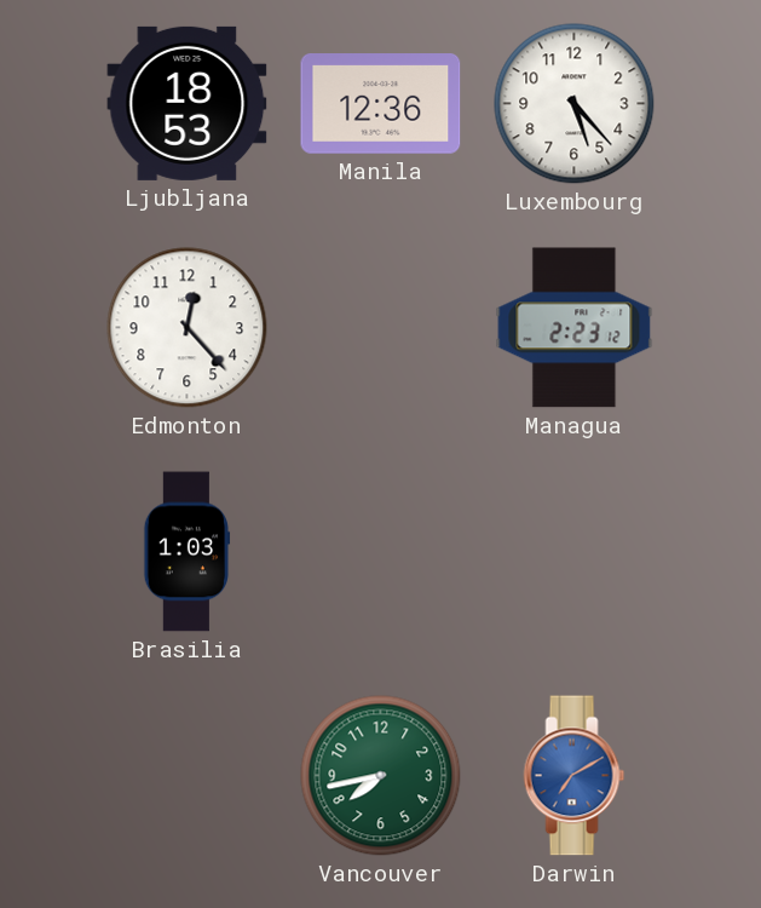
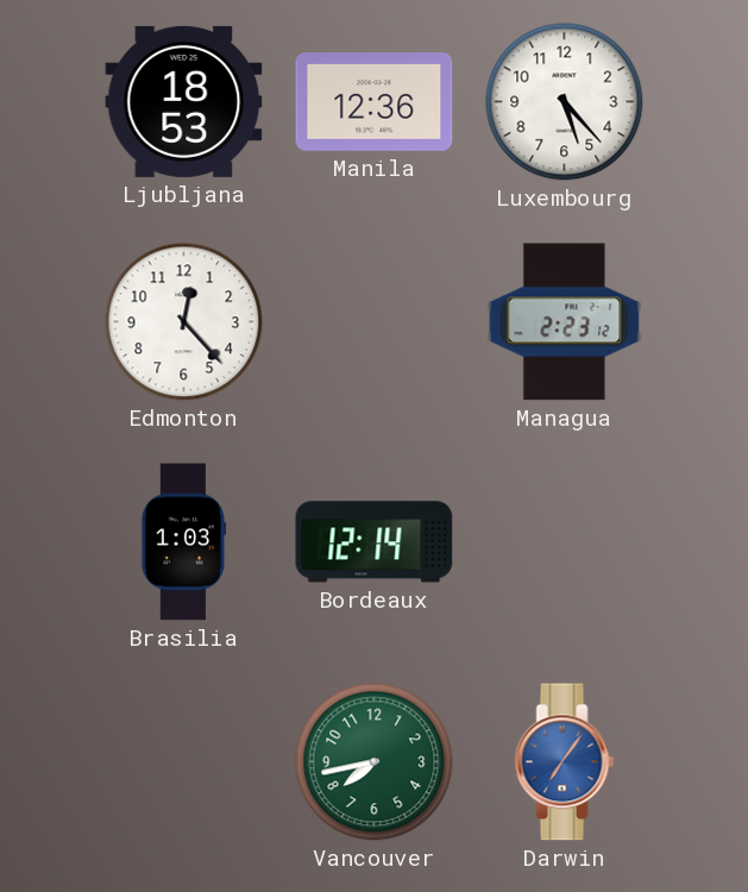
Bordeaux: none -> 12:14 (375, 542)
Darwin: 7:10 -> 7:06 (565, 762)
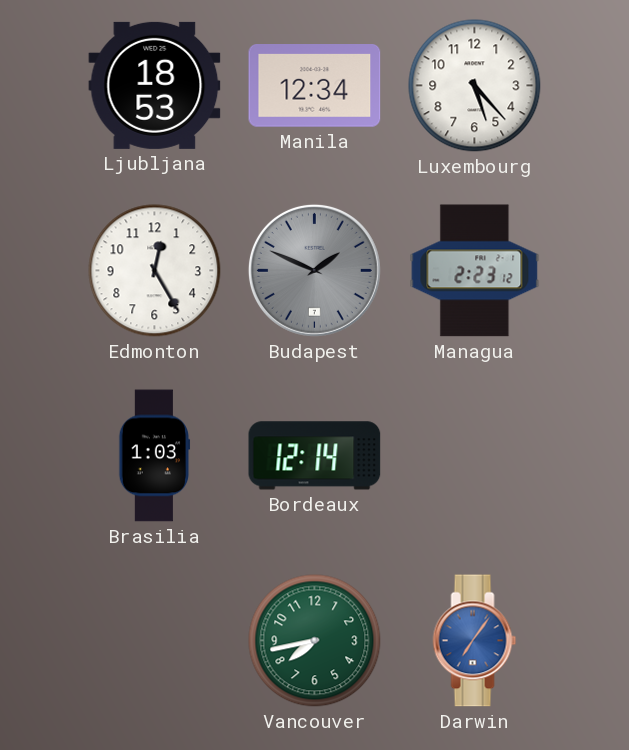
Manila: 12:36 -> 12:34 (315, 86)
Edmonton: 12:23 -> 12:25 (155, 271)
Budapest: none -> 1:49 (314, 270)
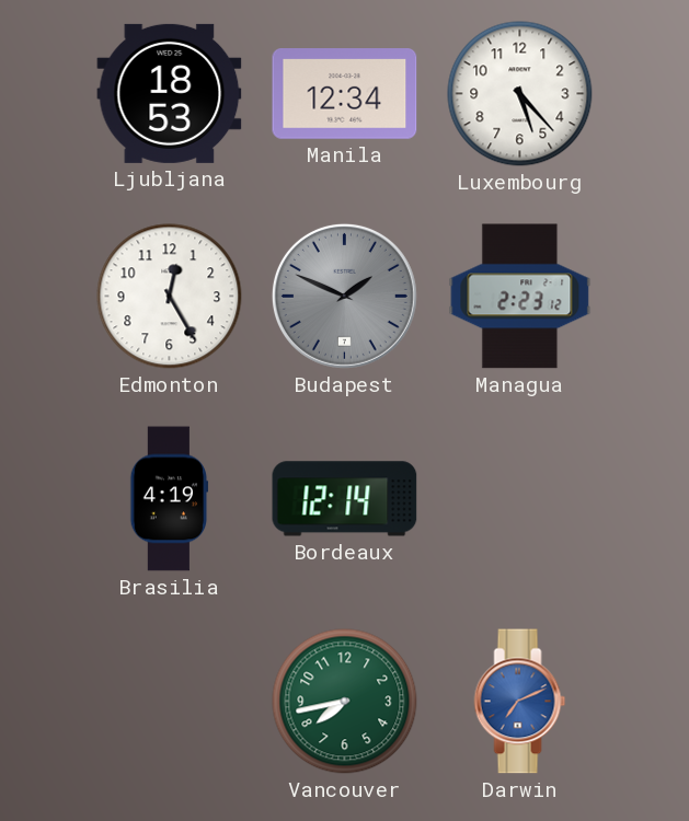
Brasilia: 1:03 -> 4:19 (170, 499)
Darwin: 7:06 -> 7:11 (520, 702)
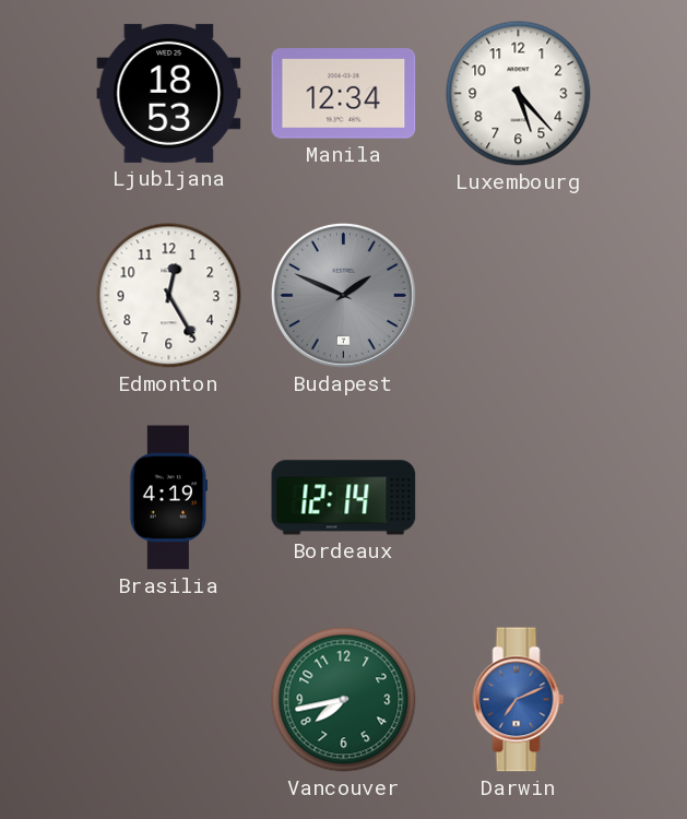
Managua: 2:23 -> none (520, 297)
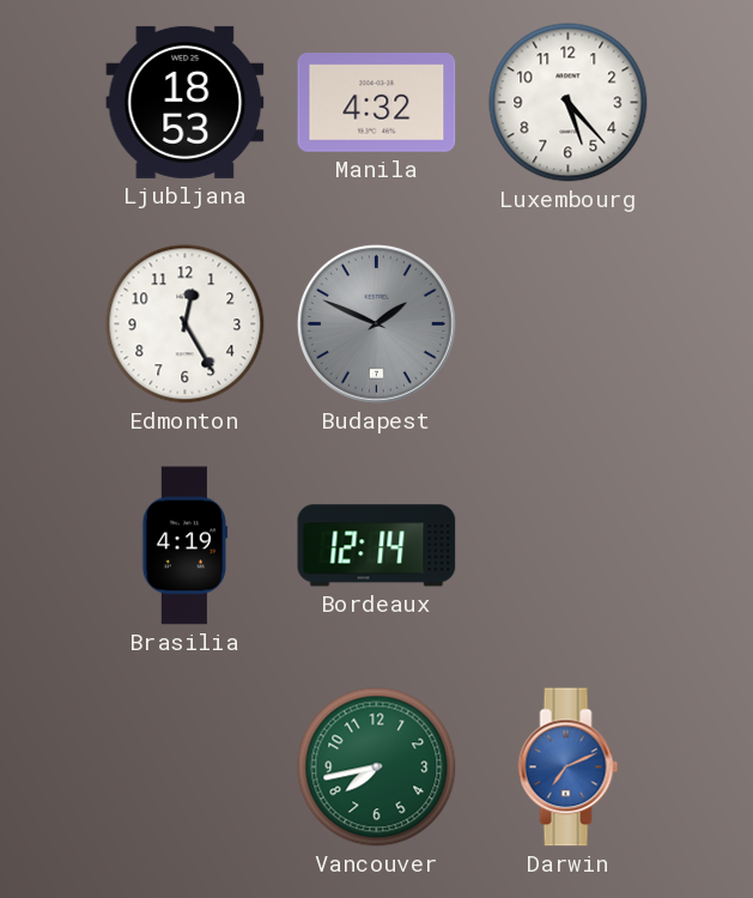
Manila: 12:34 -> 4:32 (377, 103)
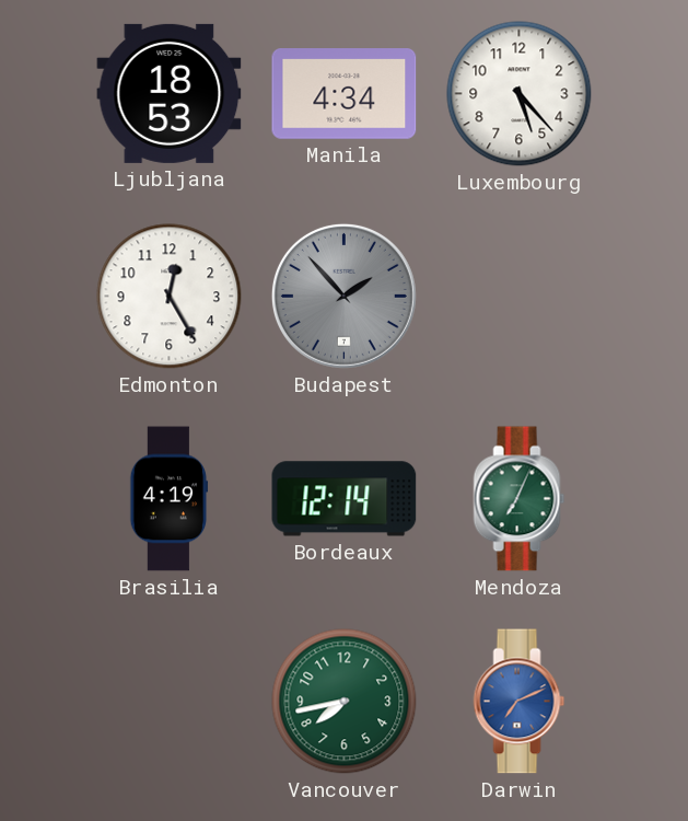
Manila: 4:32 -> 4:34 (345, 94)
Budapest: 1:49 -> 1:53 (343, 296)
Mendoza: none -> 7:04 (520, 499)
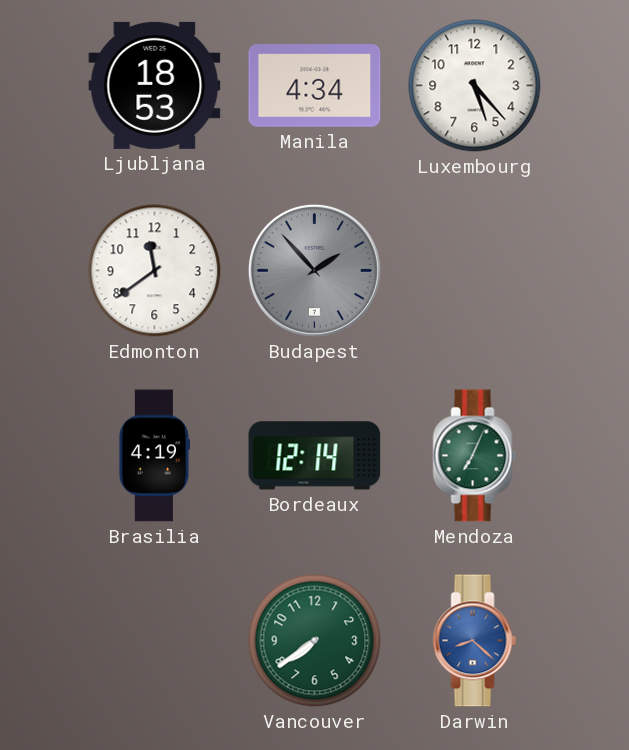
Edmonton: 12:25 -> 11:39 (155, 271)
Vancouver: 7:43 -> 7:39 (315, 641)
Darwin: 7:11 -> 8:22 (475, 641)
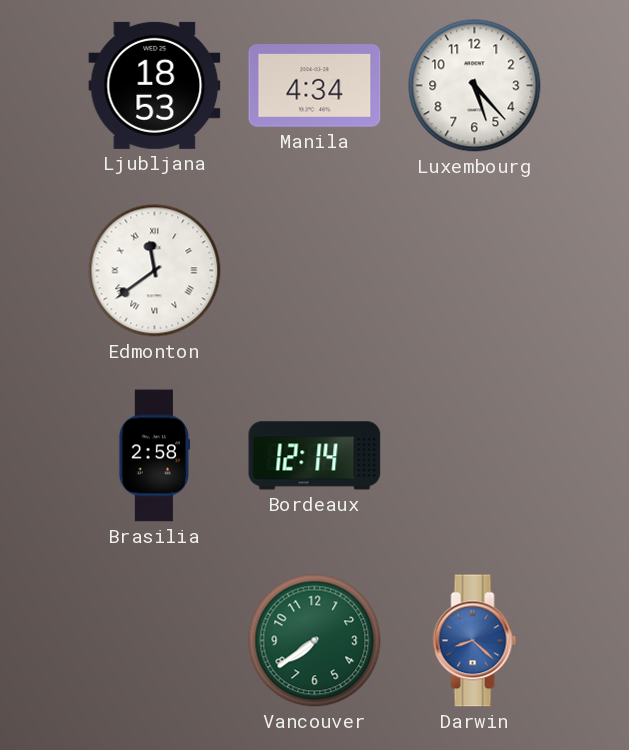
Edmonton numerals: Arabic -> Roman (155, 271)
Budapest: 1:53 -> none (314, 270)
Brasilia: 4:19 -> 2:58 (155, 456)
Mendoza: 7:04 -> none (475, 456)
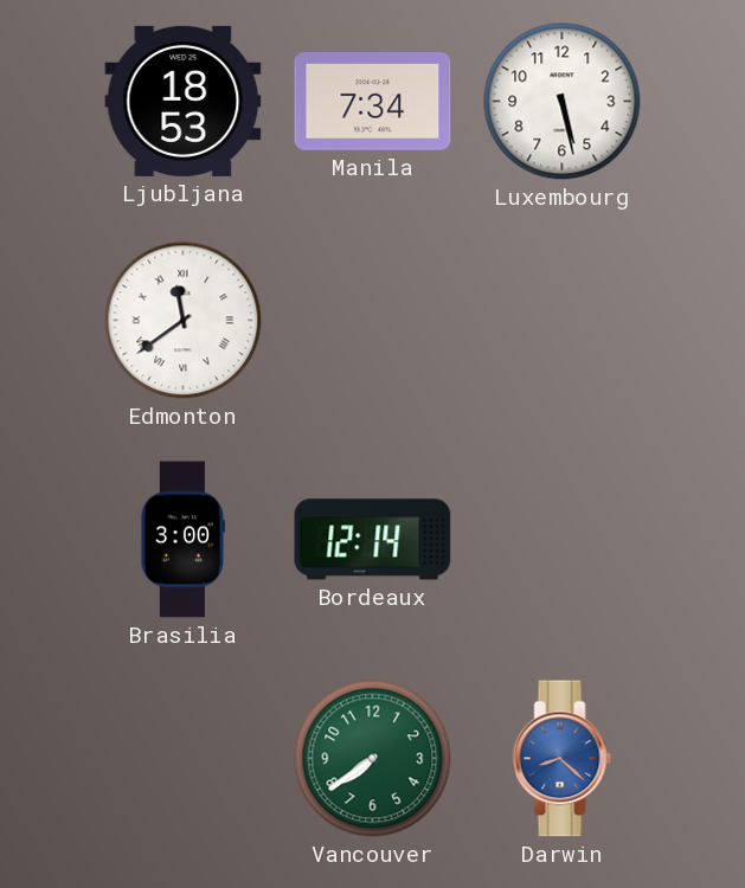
Manila: 4:34 -> 7:34 (373, 102)
Luxembourg: 5:23 -> 5:28 (563, 102)
Brasilia: 2:58 -> 3:00 (184, 540)
